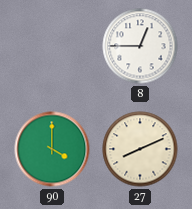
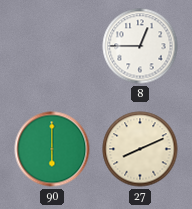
90: 4:00 -> 6:00 (52, 149)
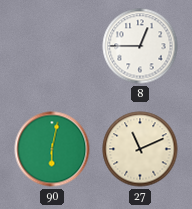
90: 6:00 -> 6:02 (52, 149)
27: 8:11 -> 11:11 (140, 149)
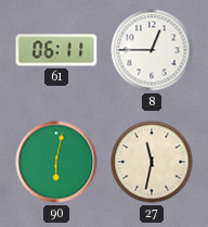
61: none -> 06:11 (56, 50)
27: 11:11 -> 11:32 (152, 162)
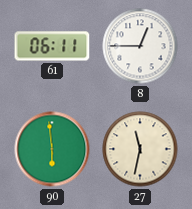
90: 6:02 -> 5:59 (52, 149)
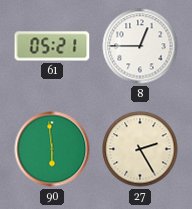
61: 06:11 -> 05:21 (52, 46)
27: 11:32 -> 2:25 (140, 149)
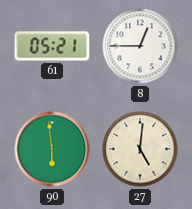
27: 2:25 -> 5:01 (140, 149)
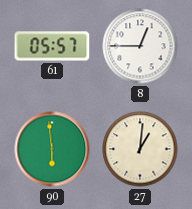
61: 05:21 -> 05:57 (52, 46)
27: 5:01 -> 1:01 (140, 149)
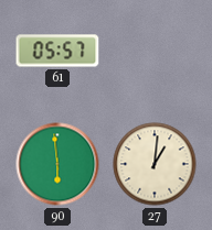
8: 12:45 -> none (140, 46)
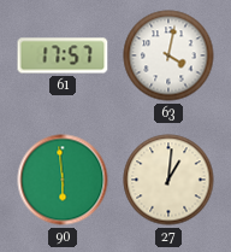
61: 05:57 -> 17:57 (63, 55)
63: none -> 4:02 (168, 55)
